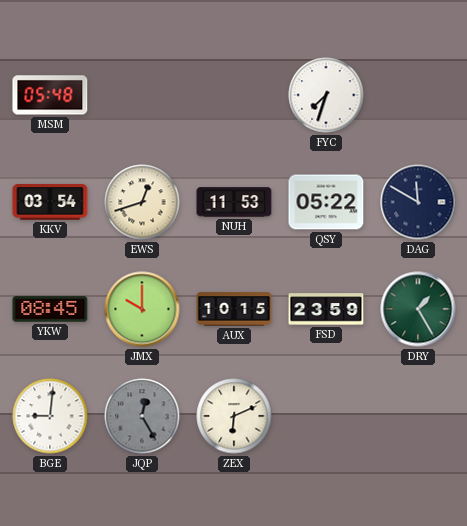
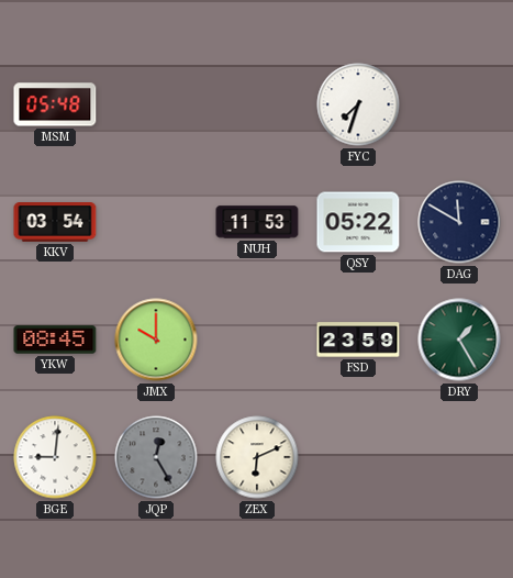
EWS: 12:42 -> none (142, 202)
AUX: 10:15 -> none (234, 309)
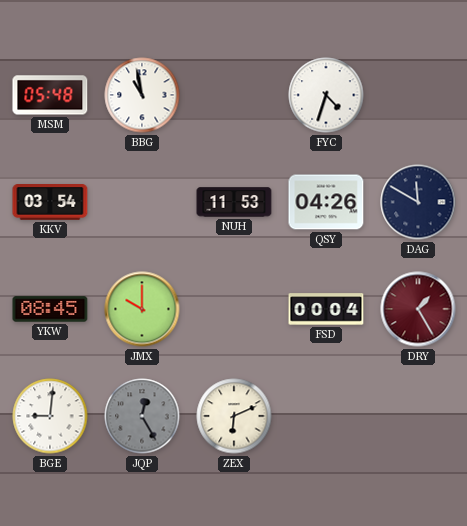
BBG: none -> 10:58 (142, 95)
FYC: 7:33 -> 4:33 (326, 95)
QSY: 05:22 -> 04:26 (326, 202)
FSD: 23:59 -> 00:04 (326, 309)
DRY dial: green -> burgundy (418, 309)
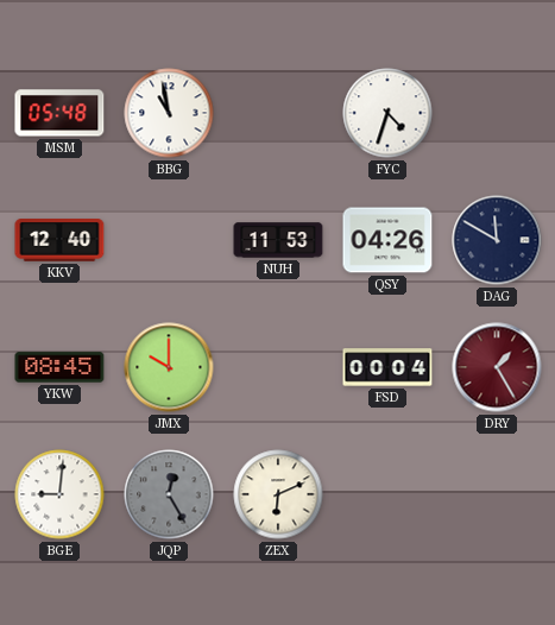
KKV: 03:54 -> 12:40 (59, 241)
